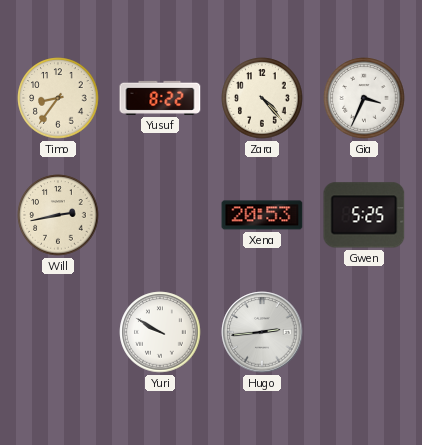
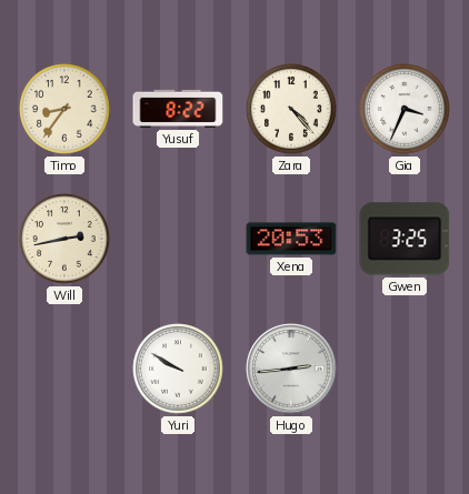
Gwen: 5:25 -> 3:25 (405, 239)
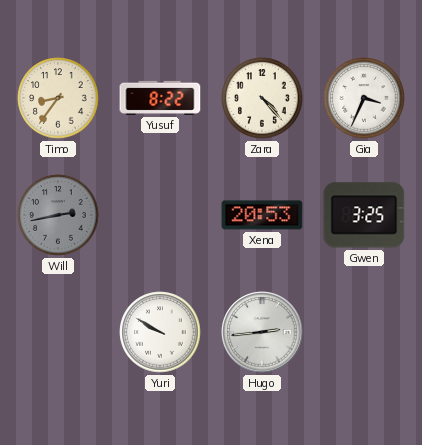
Will dial: cream -> grey (58, 215)
